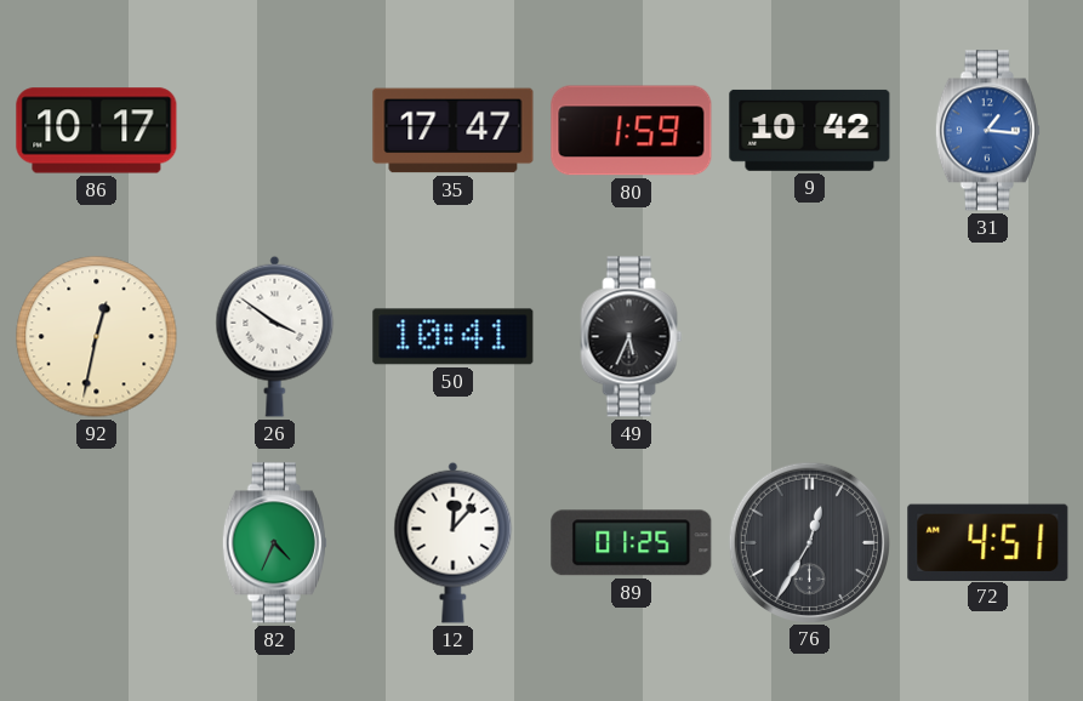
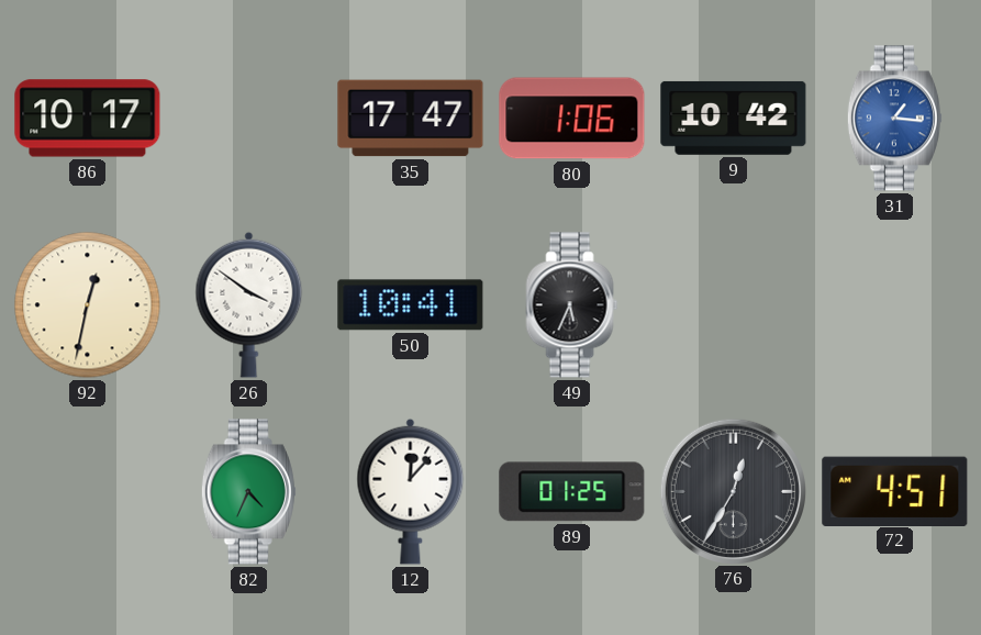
80: 1:59 -> 1:06 (572, 119)
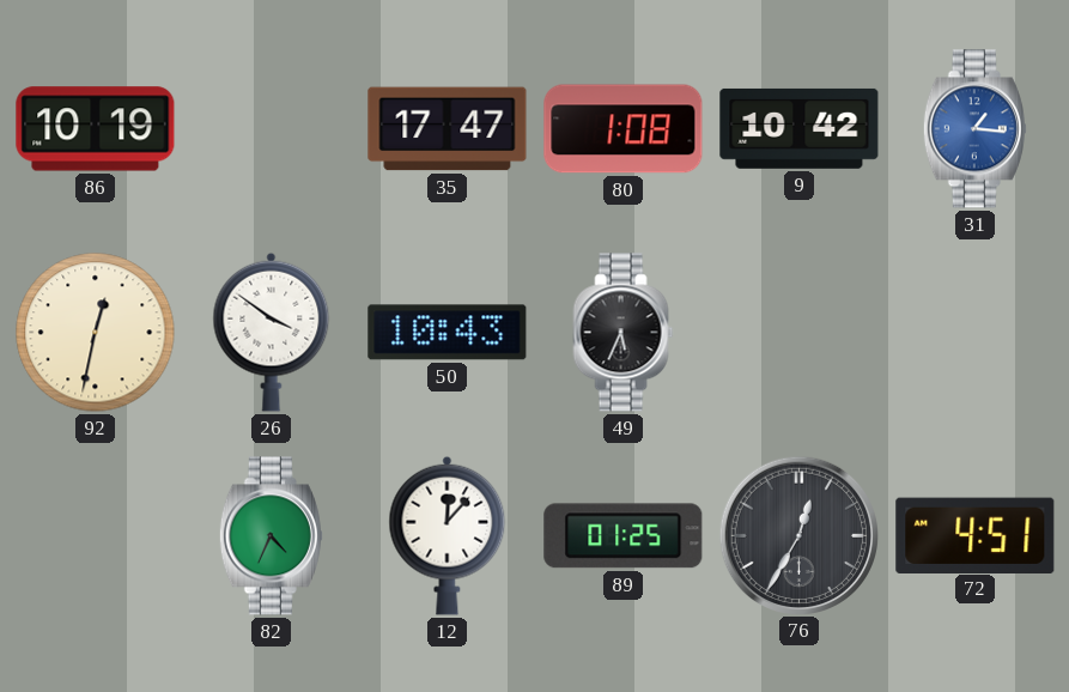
86: 10:17 -> 10:19 (96, 129)
80: 1:06 -> 1:08 (624, 129)
50: 10:41 -> 10:43 (448, 333)
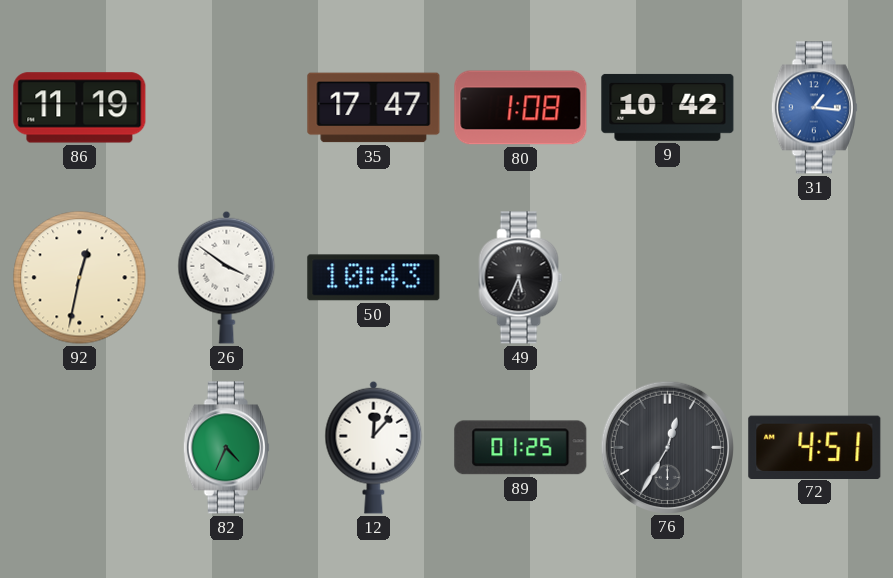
86: 10:19 -> 11:19 (80, 108)
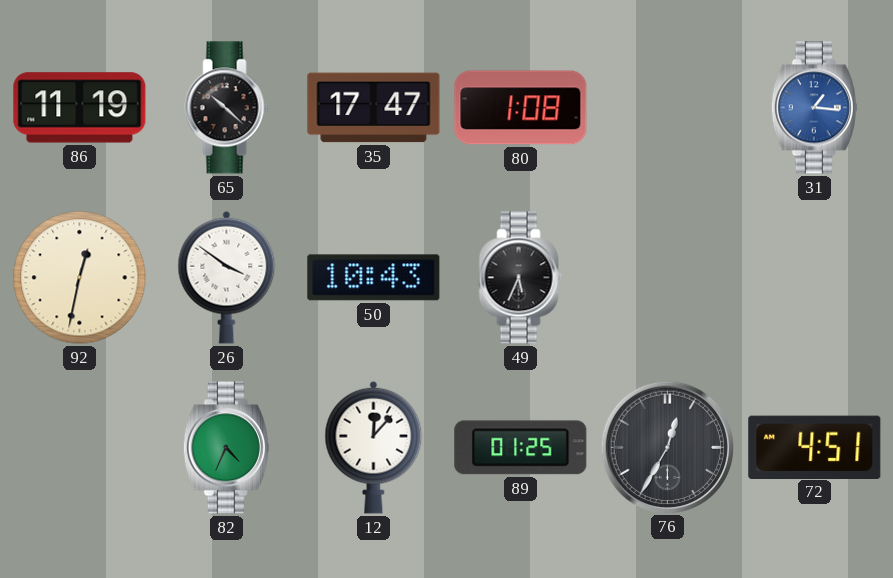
65: none -> 10:22 (227, 108)
9: 10:42 -> none (668, 107)
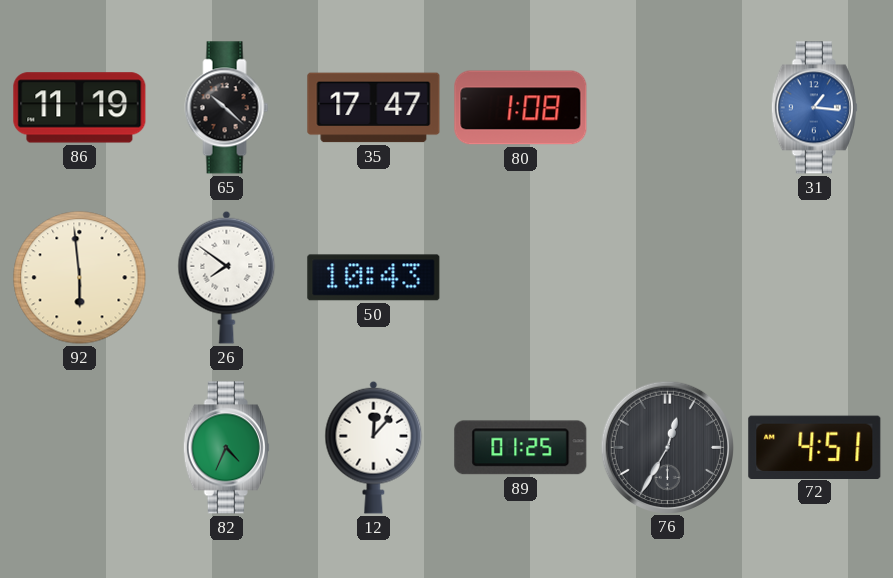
92: 12:32 -> 5:59 (80, 278)
26: 3:51 -> 7:51 (227, 277)
49: 5:34 -> none (521, 278)
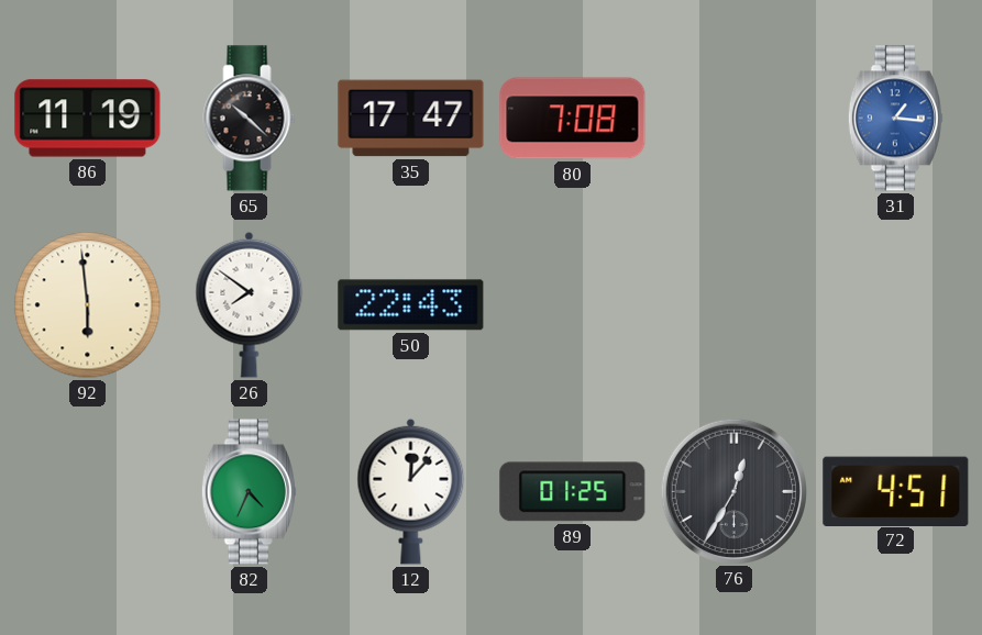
80: 1:08 -> 7:08 (573, 119)
50: 10:43 -> 22:43 (411, 305)
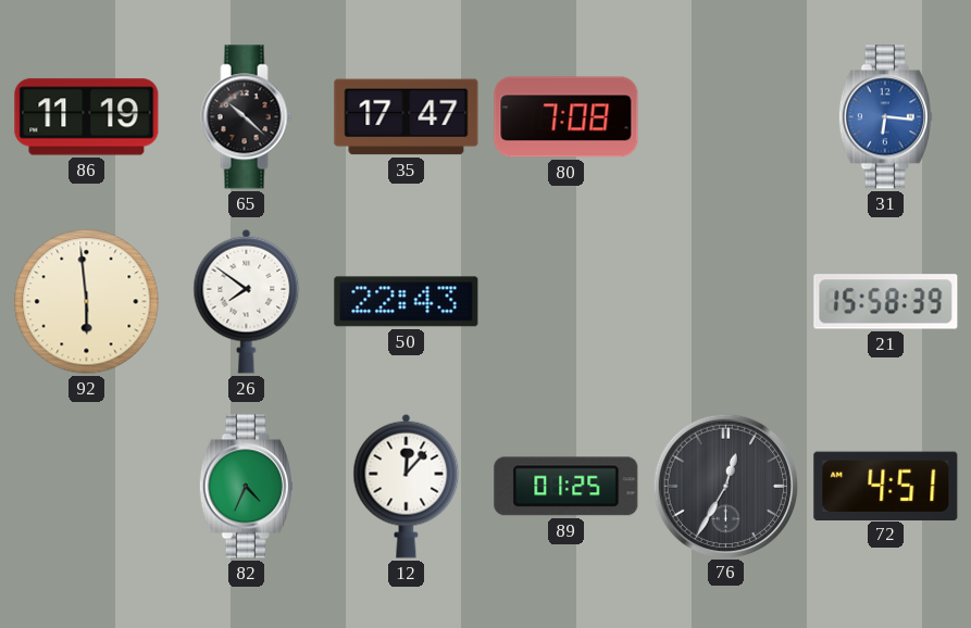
31: 1:16 -> 6:16 (885, 117)
21: none -> 15:58 (886, 302)
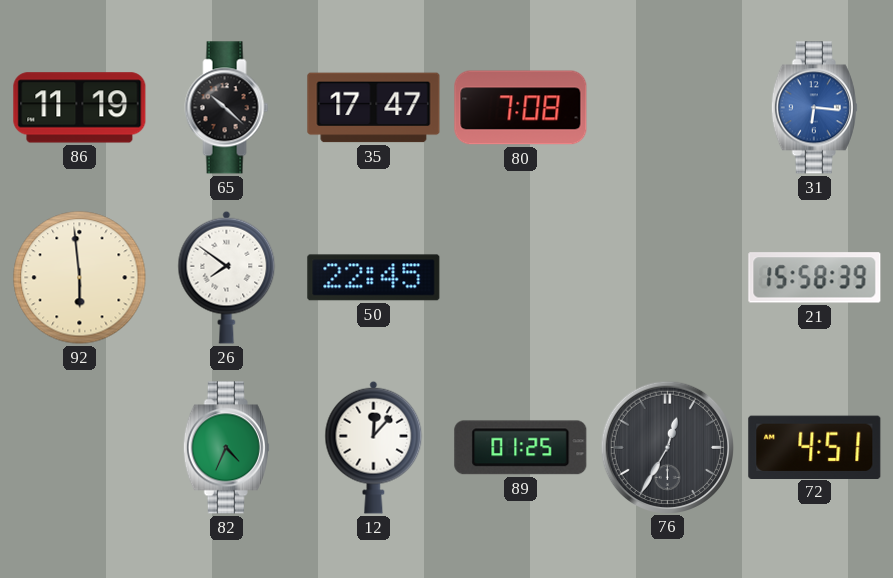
50: 22:43 -> 22:45 (374, 278)
